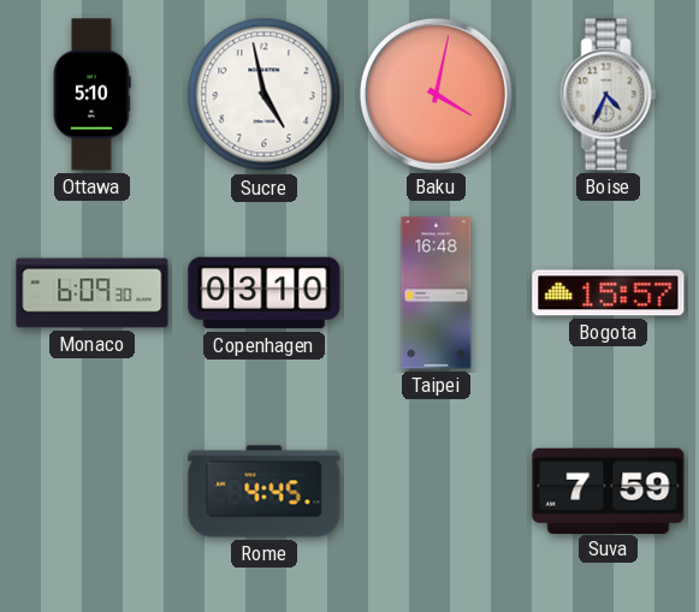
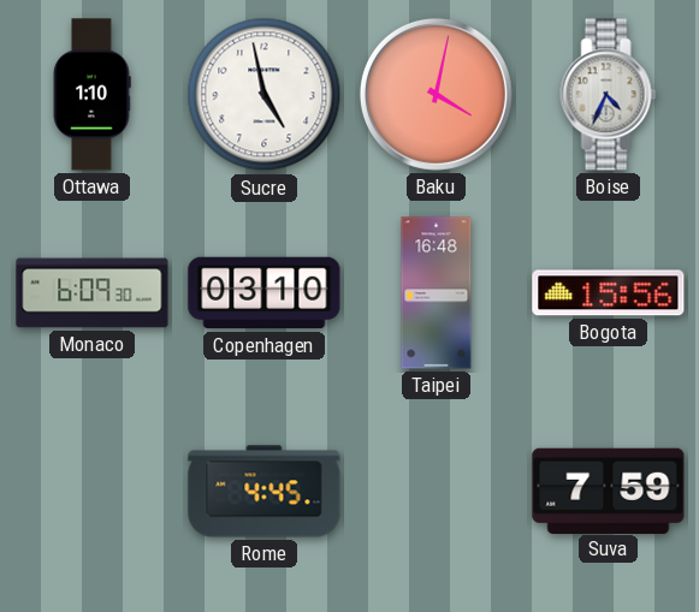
Ottawa: 5:10 -> 1:10 (91, 95)
Bogota: 15:57 -> 15:56 (609, 293)
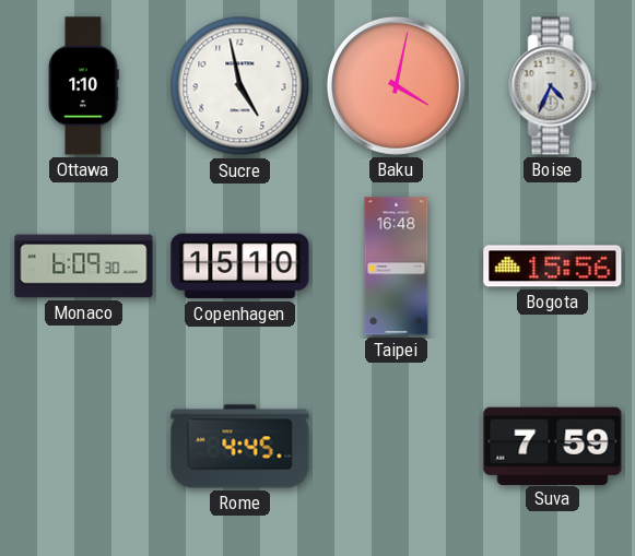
Copenhagen: 03:10 -> 15:10 (240, 267)
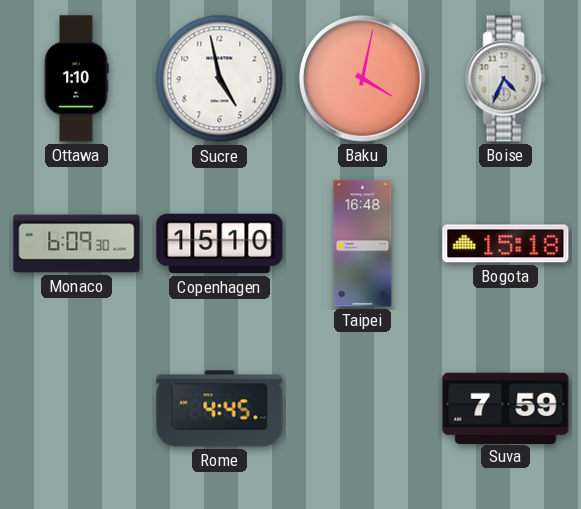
Bogota: 15:56 -> 15:18 (506, 244)
